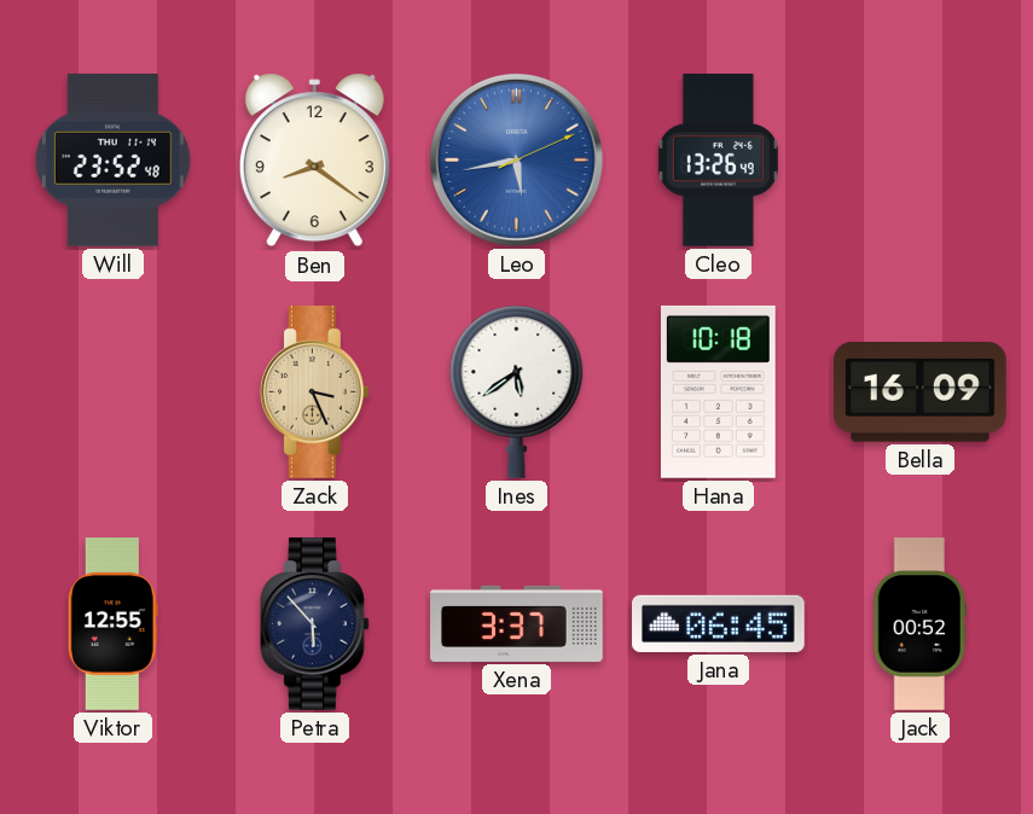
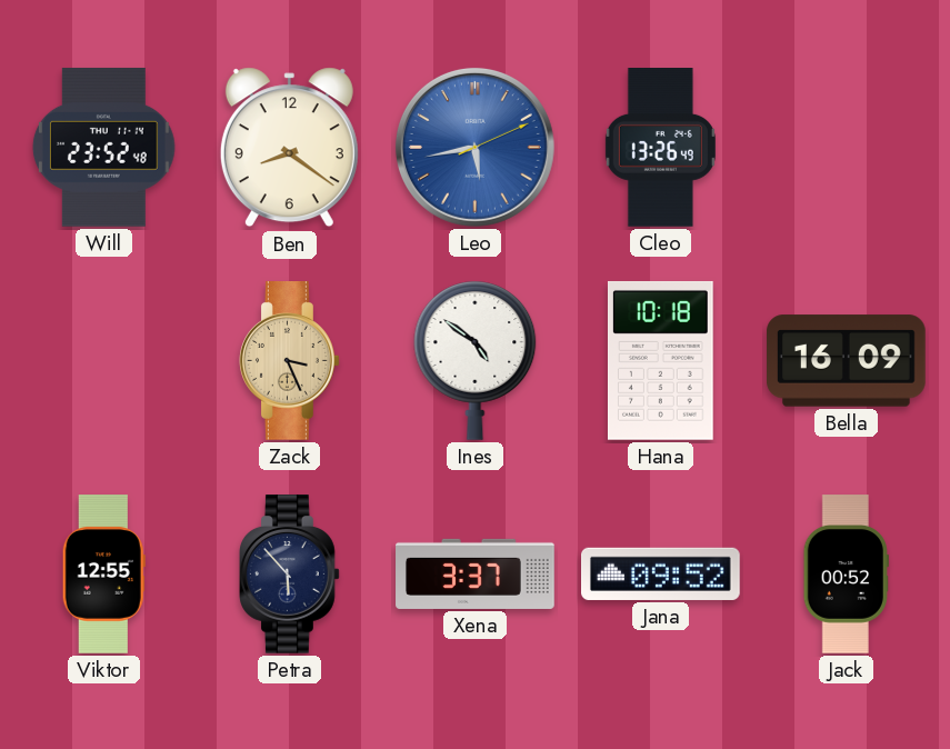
Ines: 5:39 -> 4:51 (476, 360)
Jana: 06:45 -> 09:52 (661, 573)
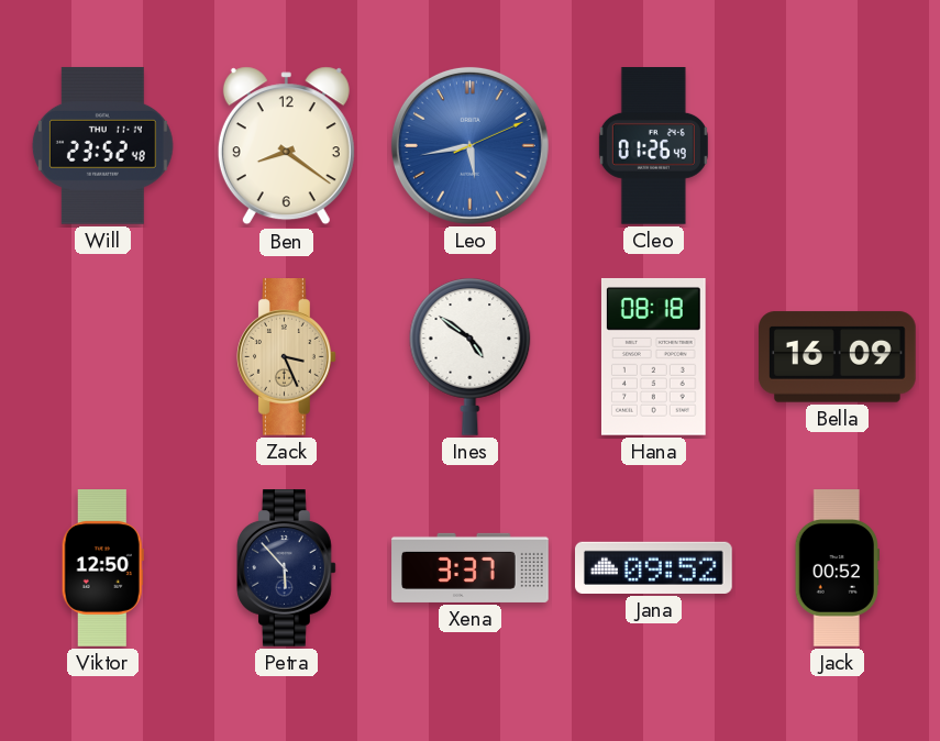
Cleo: 13:26 -> 01:26 (653, 146)
Hana: 10:18 -> 08:18 (654, 356)
Viktor: 12:55 -> 12:50 (102, 568)
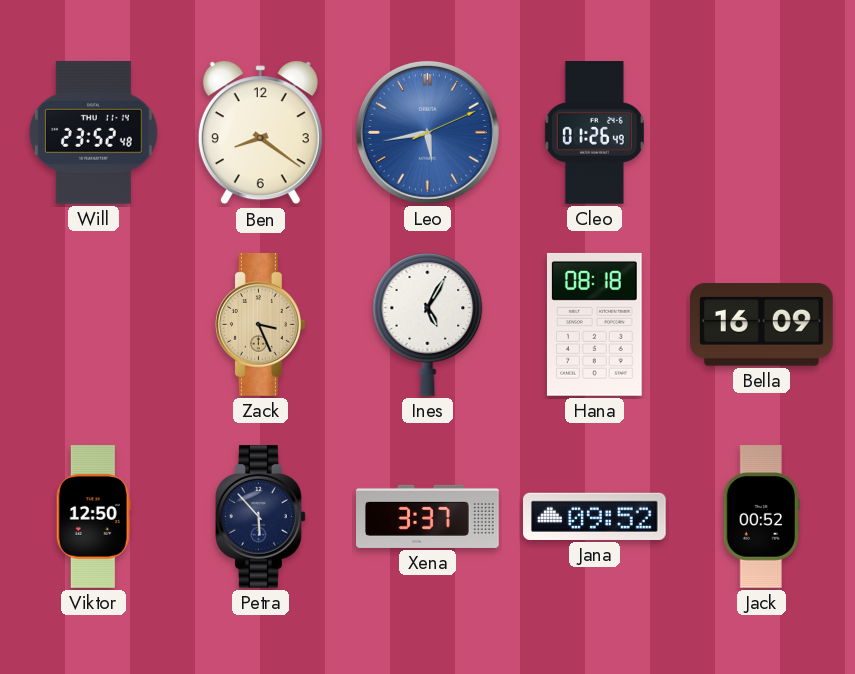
Ines: 4:51 -> 5:05 (428, 324)
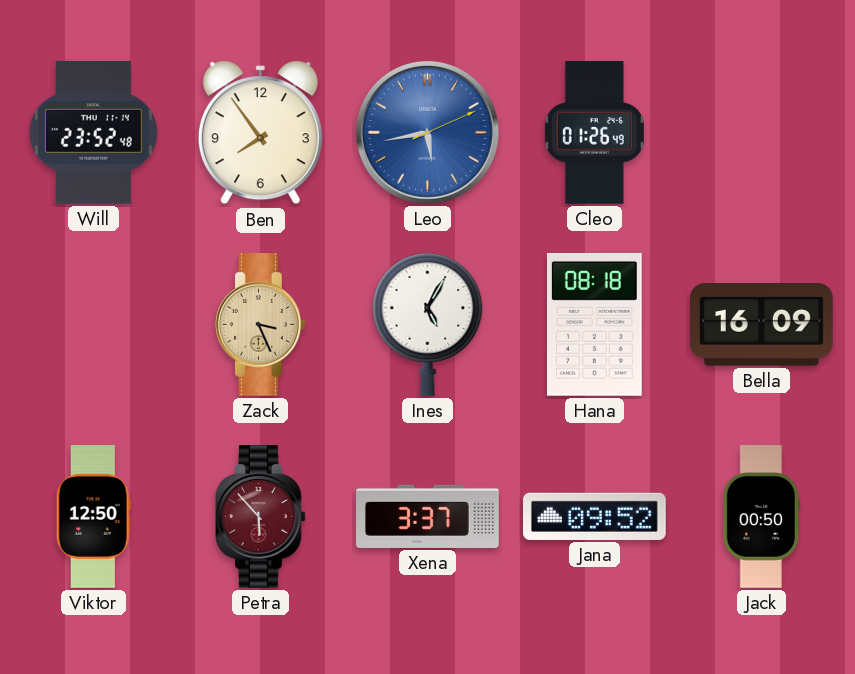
Ben: 8:21 -> 7:54 (260, 133)
Petra dial: navy -> burgundy (261, 517)
Jack: 00:52 -> 00:50 (761, 517)
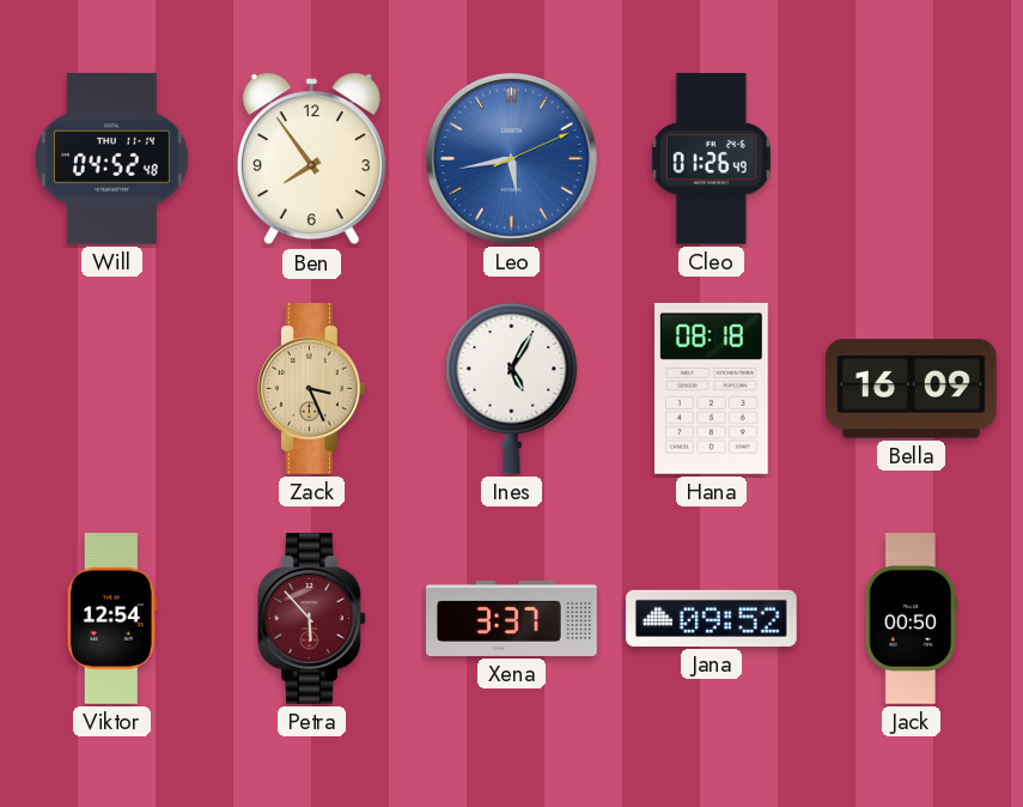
Will: 23:52 -> 04:52 (111, 158)
Viktor: 12:50 -> 12:54 (111, 619)
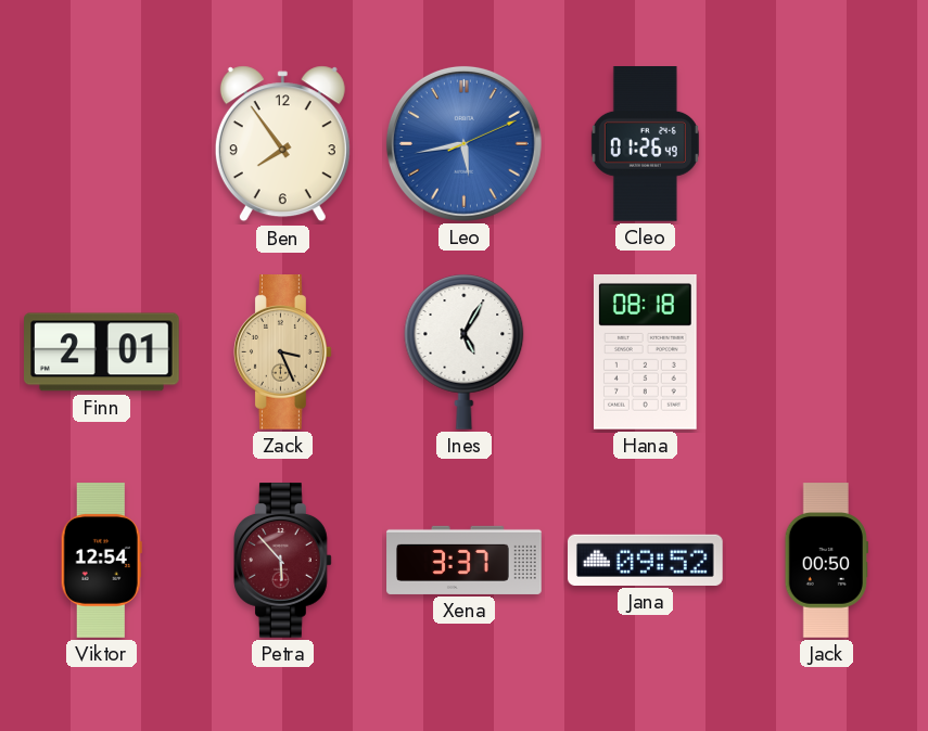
Will: 04:52 -> none (111, 158)
Finn: none -> 2:01 (102, 352)
Bella: 16:09 -> none (912, 389)
